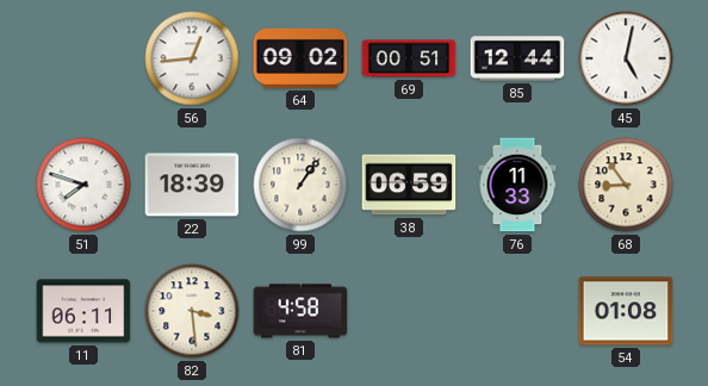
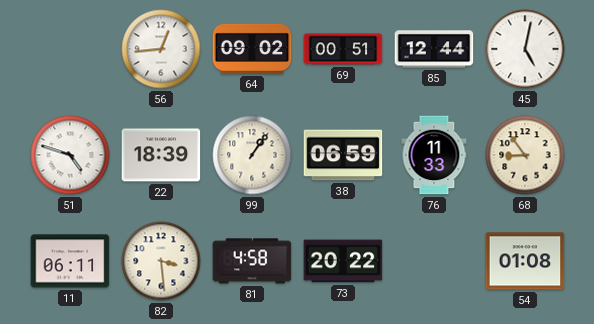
51: 7:48 -> 4:48 (70, 155)
73: none -> 20:22 (343, 261)
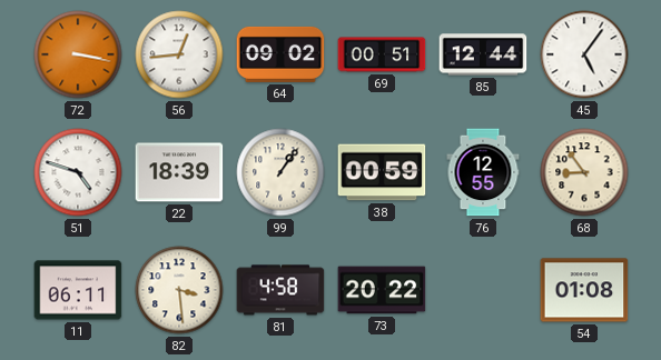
72: none -> 3:17 (78, 54)
45: 5:02 -> 5:06 (584, 54)
38: 06:59 -> 00:59 (382, 172)
76: 11:33 -> 12:55 (483, 172)
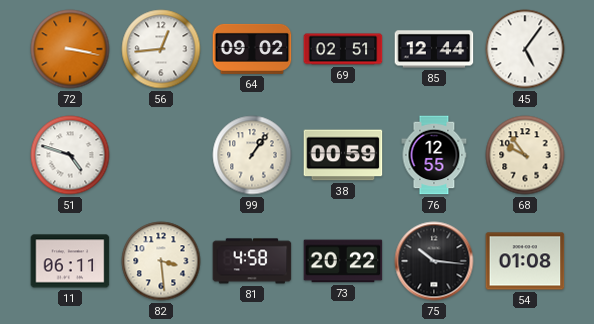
69: 00:51 -> 02:51 (343, 49)
22: 18:39 -> none (179, 172)
68: 8:54 -> 9:54 (525, 155)
75: none -> 10:16 (434, 261)
